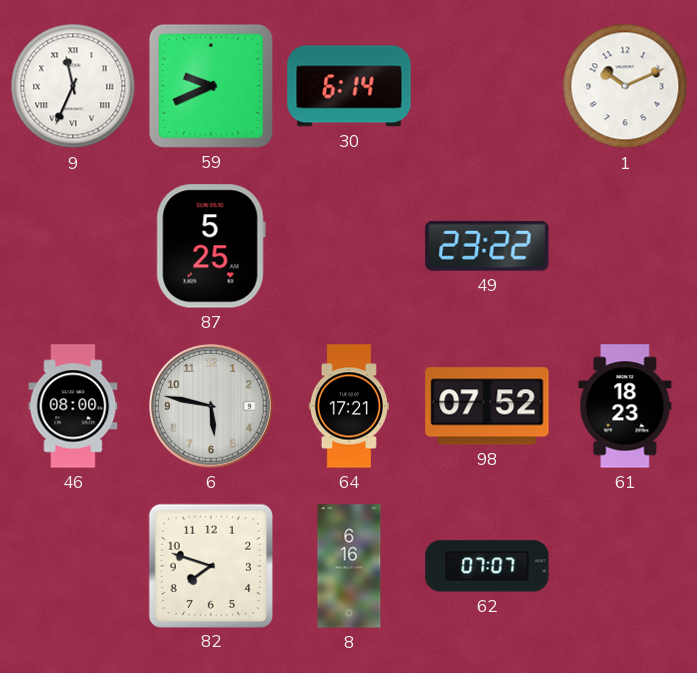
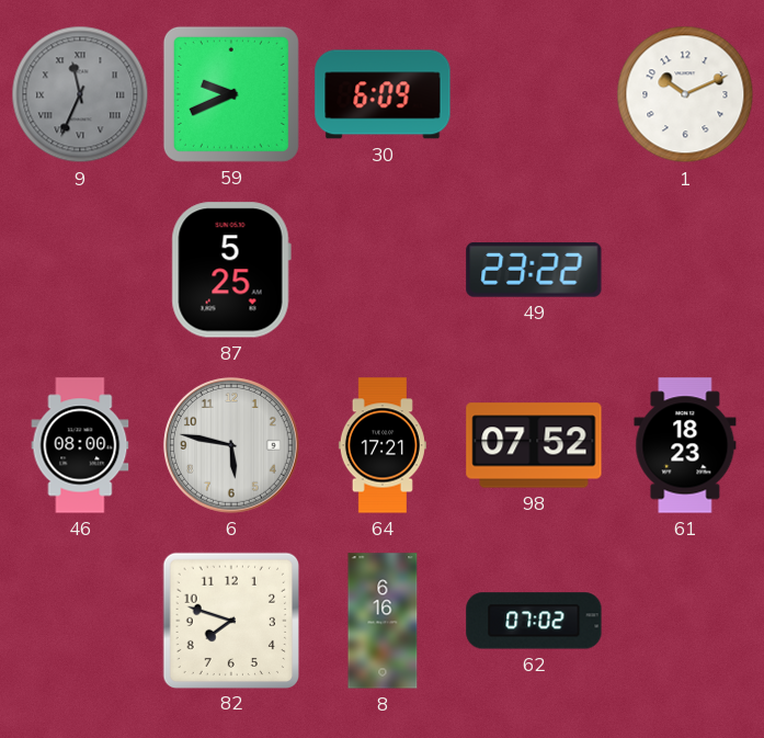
9 dial: white -> grey (80, 94)
30: 6:14 -> 6:09 (383, 94)
62: 07:07 -> 07:02 (534, 621)
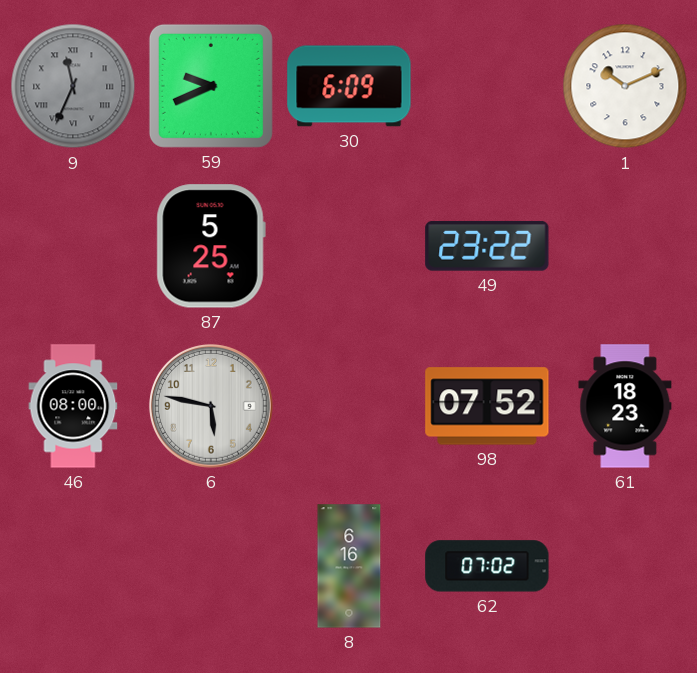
64: 17:21 -> none (383, 445)
82: 7:48 -> none (230, 620)
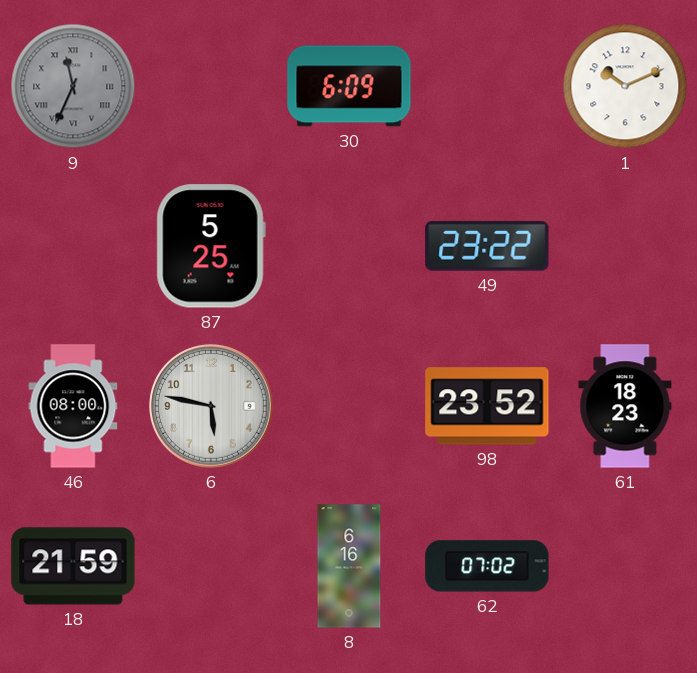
59: 9:41 -> none (211, 86)
98: 07:52 -> 23:52 (487, 406)
18: none -> 21:59 (73, 566)
